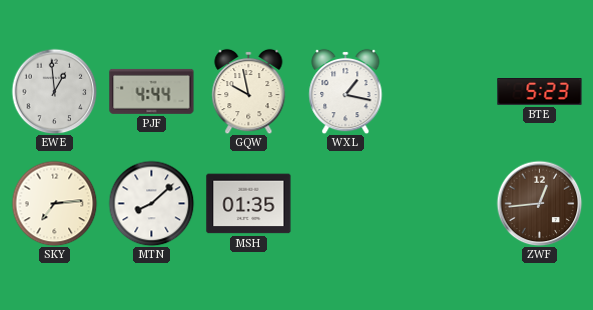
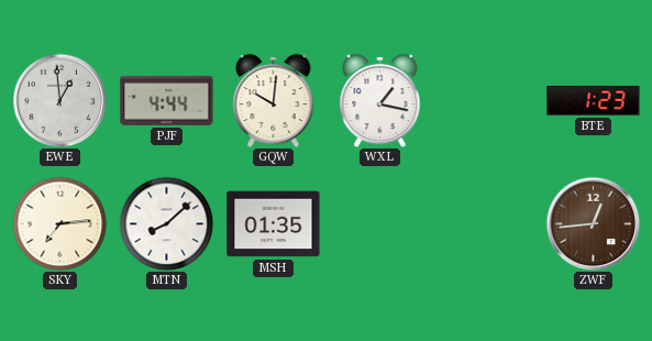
GQW: 9:58 -> 10:01 (274, 100)
BTE: 5:23 -> 1:23 (594, 101)
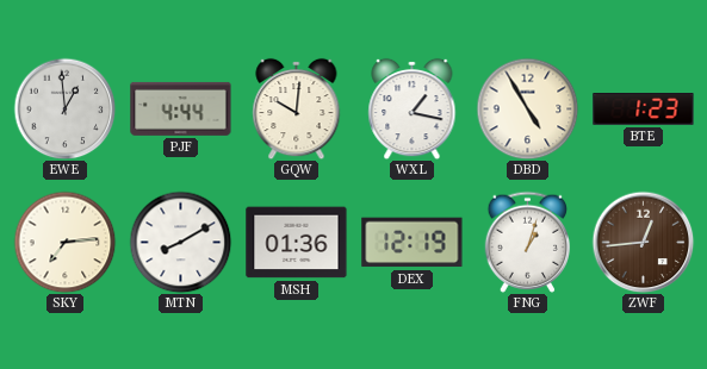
DBD: none -> 4:55 (527, 108)
MTN: 8:08 -> 8:10 (180, 242)
MSH: 01:35 -> 01:36 (297, 243)
DEX: none -> 12:19 (413, 243)
FNG: none -> 1:03 (528, 242)
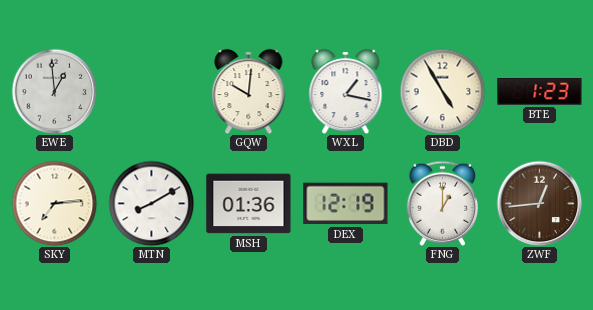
PJF: 4:44 -> none (181, 108)
FNG: 1:03 -> 1:00 (443, 203)
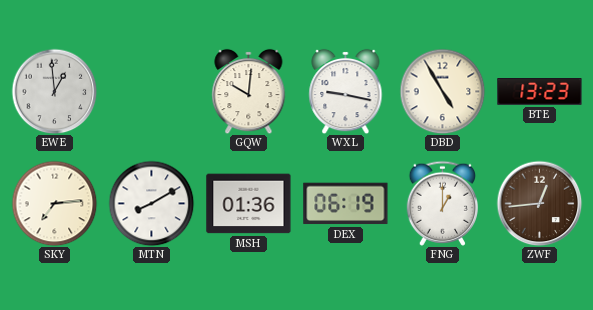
WXL: 1:17 -> 9:17 (346, 91)
BTE: 1:23 -> 13:23 (540, 92)
DEX: 12:19 -> 06:19 (346, 204)
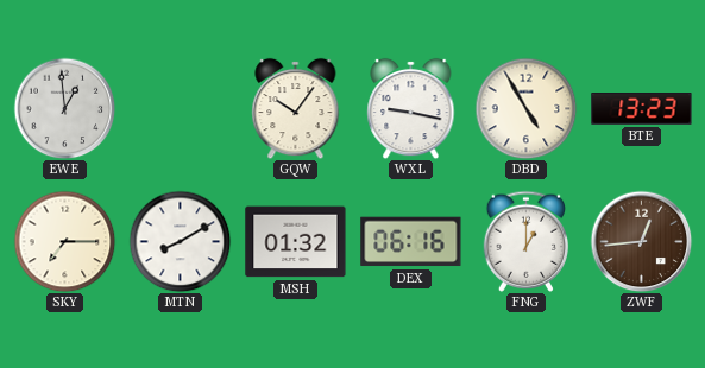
GQW: 10:01 -> 10:06 (296, 108)
SKY: 7:14 -> 7:15 (64, 241)
MSH: 01:36 -> 01:32 (296, 242)
DEX: 06:19 -> 06:16 (411, 242)
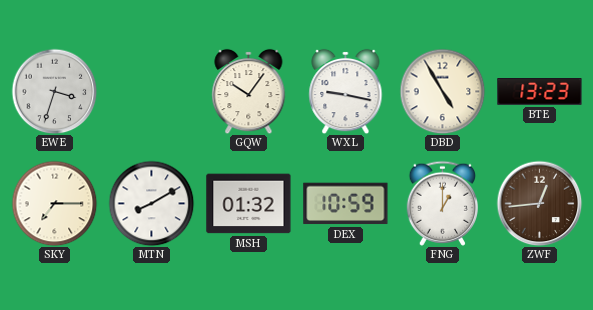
EWE: 12:59 -> 3:33 (54, 91)
DEX: 06:16 -> 10:59 (346, 204)
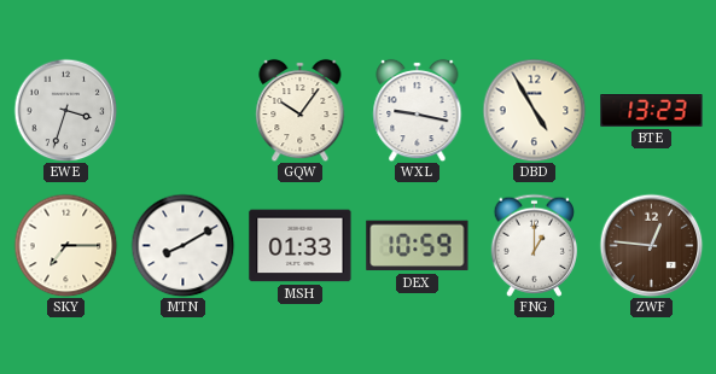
MSH: 01:32 -> 01:33 (301, 246)
ZWF: 12:44 -> 12:46 (651, 245)
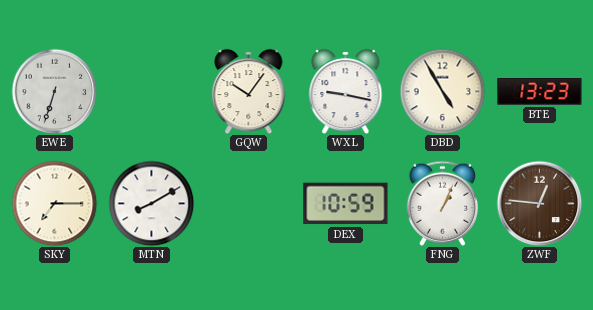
EWE: 3:33 -> 6:33 (54, 91)
MSH: 01:33 -> none (301, 246)
FNG: 1:00 -> 1:04 (443, 203)
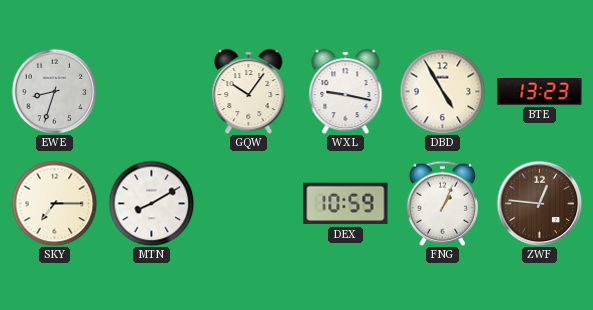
EWE: 6:33 -> 8:33 (54, 91)
